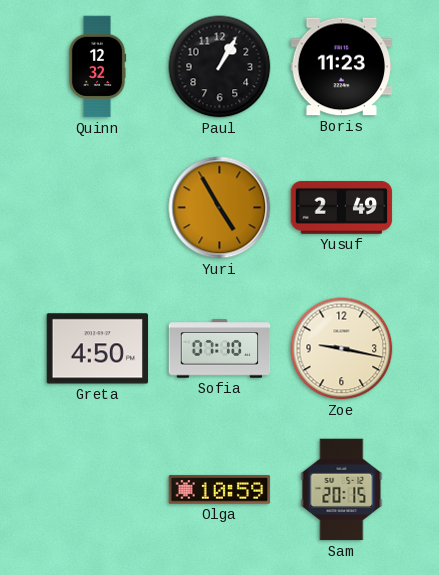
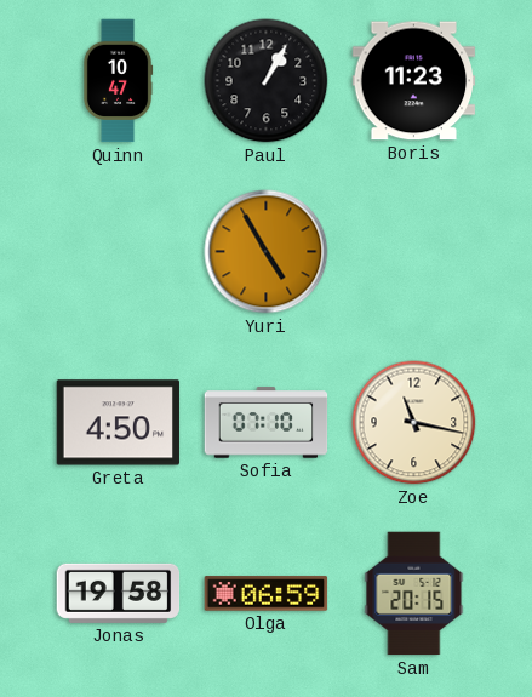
Quinn: 12:32 -> 10:47 (118, 81)
Yusuf: 2:49 -> none (342, 208)
Zoe: 9:17 -> 11:17 (414, 423)
Jonas: none -> 19:58 (119, 593)
Olga: 10:59 -> 06:59 (267, 594)
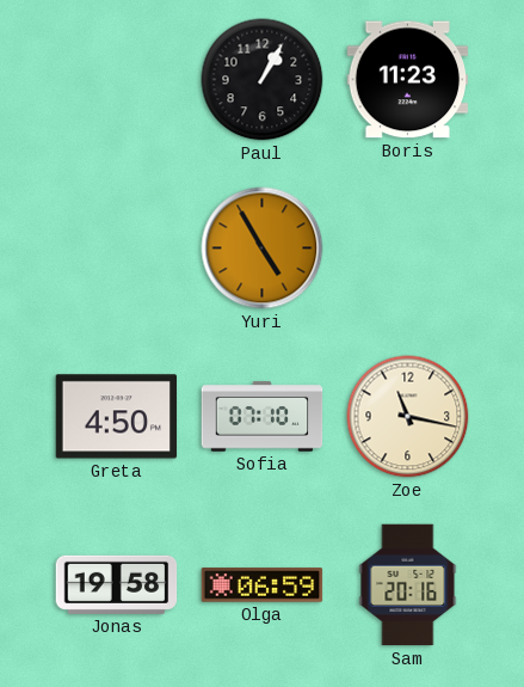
Quinn: 10:47 -> none (118, 81)
Sam: 20:15 -> 20:16 (408, 585)
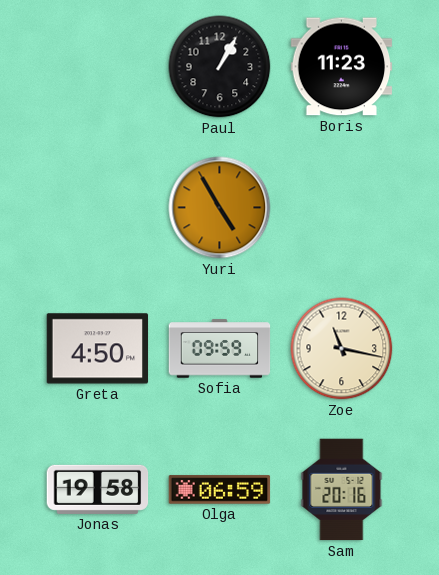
Sofia: 07:10 -> 09:59 (220, 349)
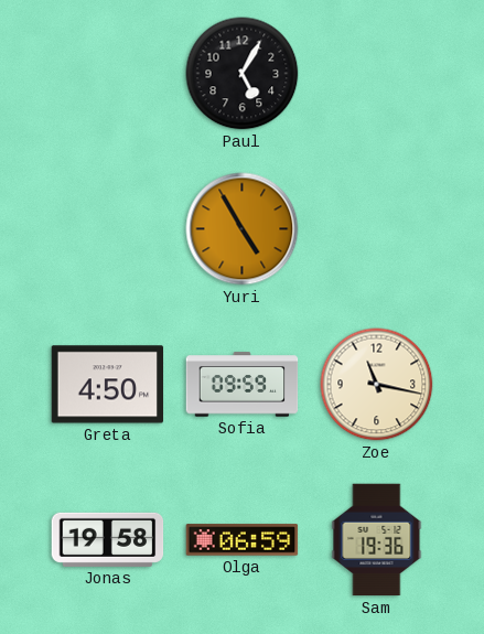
Paul: 1:05 -> 5:05 (243, 74)
Boris: 11:23 -> none (342, 67)
Sam: 20:16 -> 19:36 (377, 540)
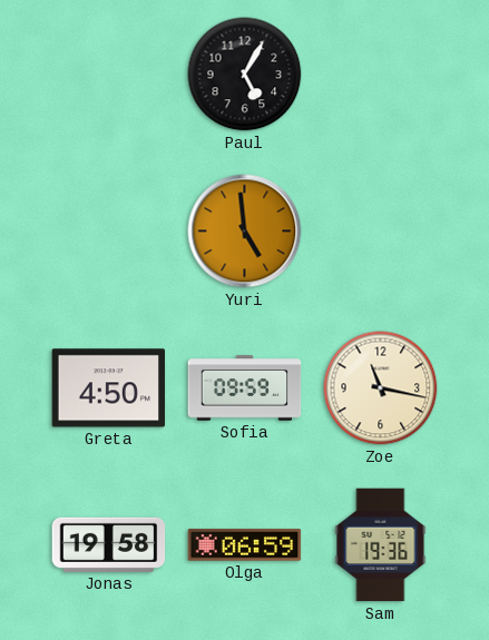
Yuri: 4:55 -> 4:59 (245, 232)
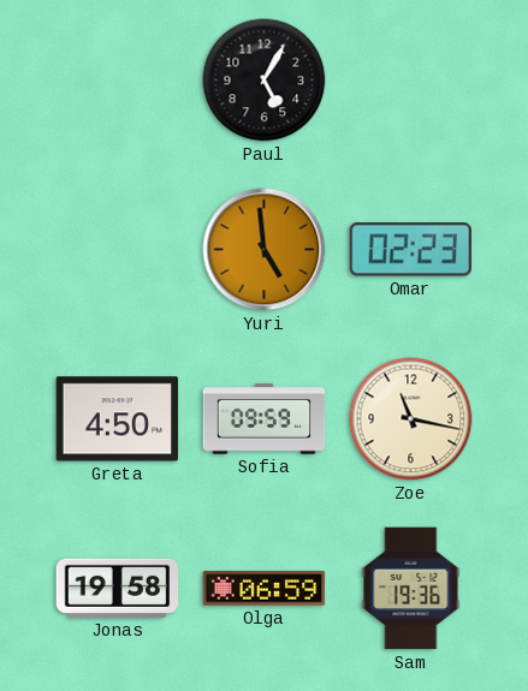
Omar: none -> 02:23 (410, 250)
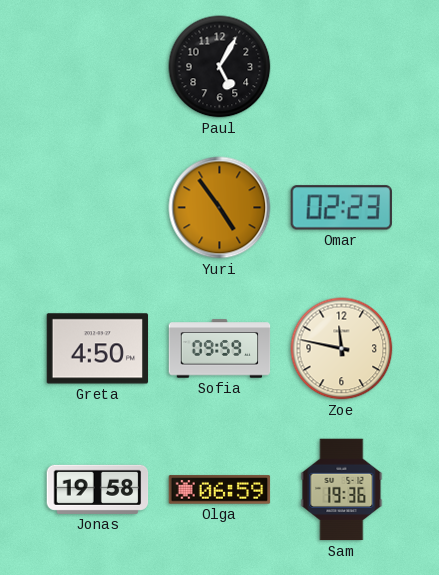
Yuri: 4:59 -> 4:54 (220, 208)
Zoe: 11:17 -> 11:47 (342, 349)
